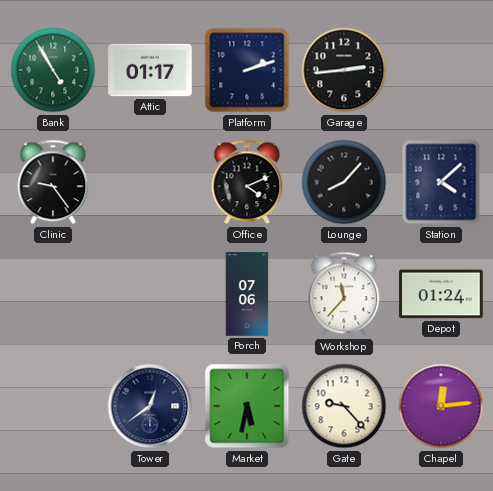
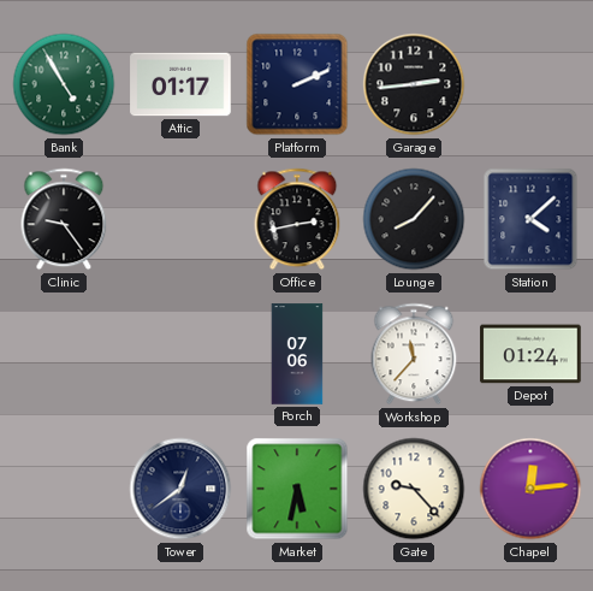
Platform: 2:12 -> 2:11 (297, 84)
Office: 4:11 -> 2:43 (297, 219)
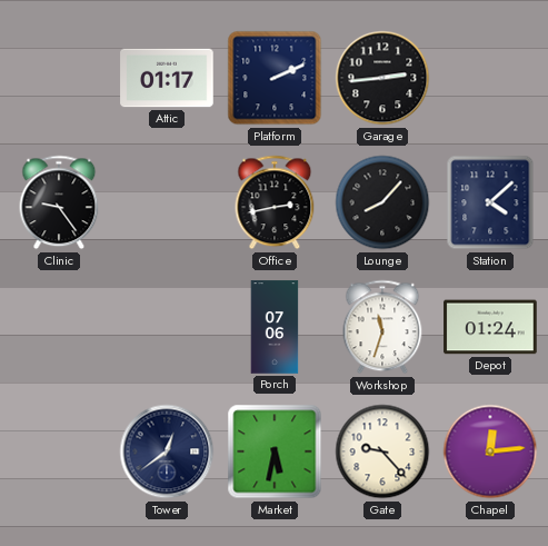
Bank: 4:55 -> none (64, 84)
Workshop: 11:37 -> 11:33 (382, 327)
